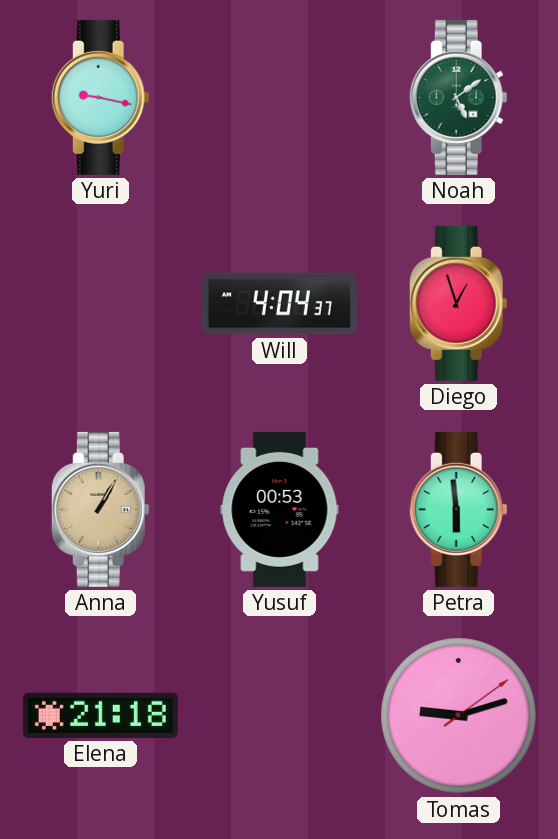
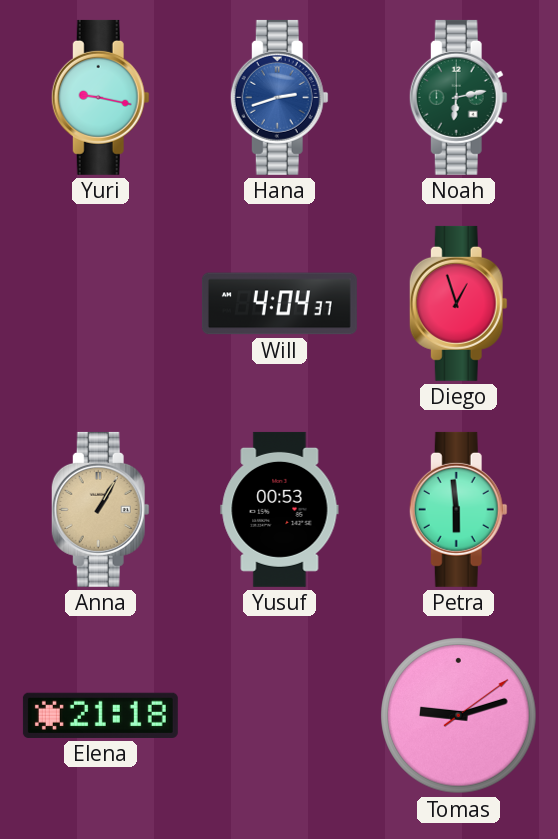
Hana: none -> 2:42 (279, 97)
Noah: 5:09 -> 6:13 (458, 97)
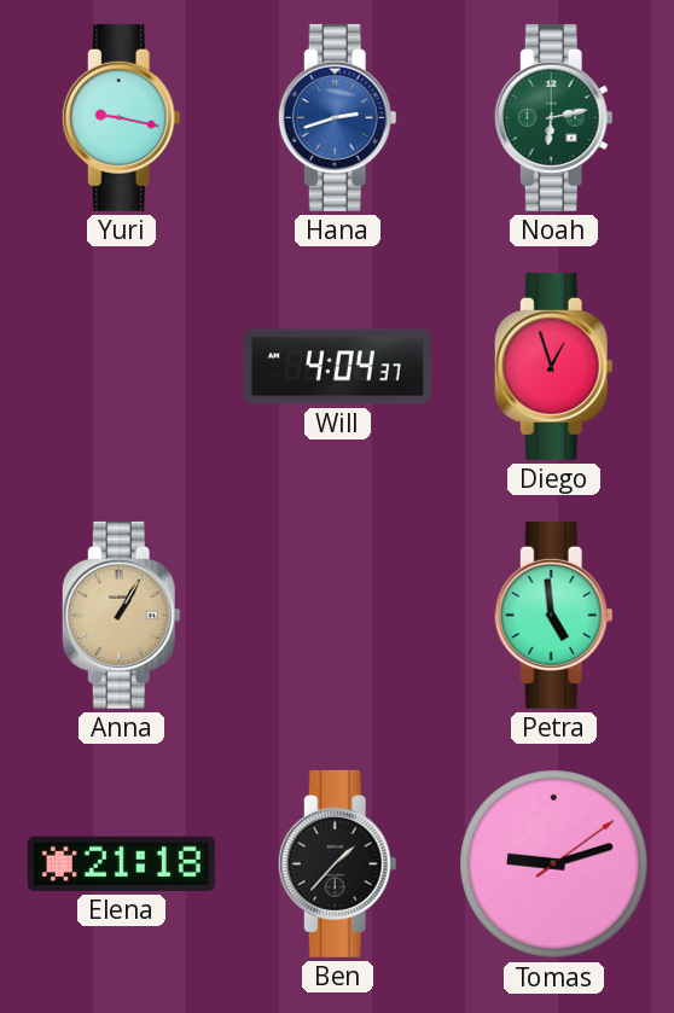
Yusuf: 00:53 -> none (280, 509)
Petra: 5:59 -> 4:59 (553, 615)
Ben: none -> 1:37 (337, 863)
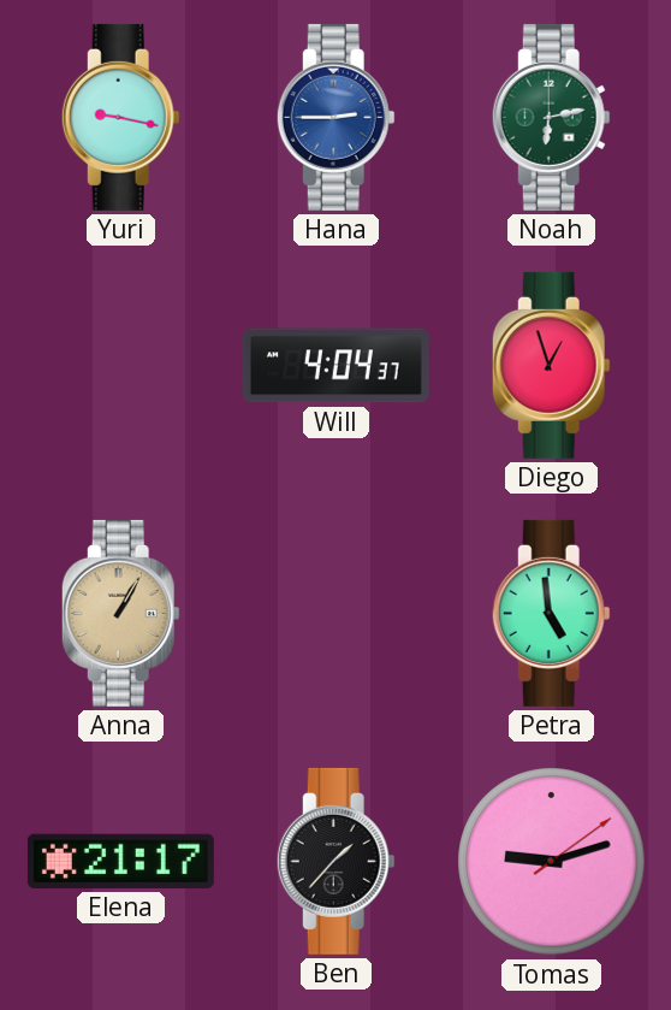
Hana: 2:42 -> 2:45 (335, 117)
Elena: 21:18 -> 21:17 (120, 861)
